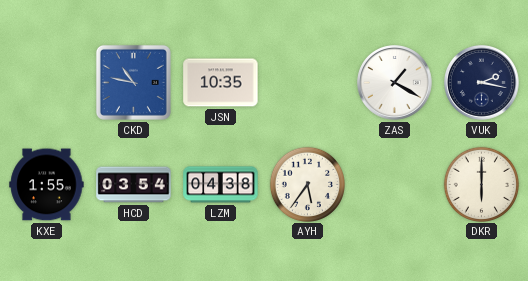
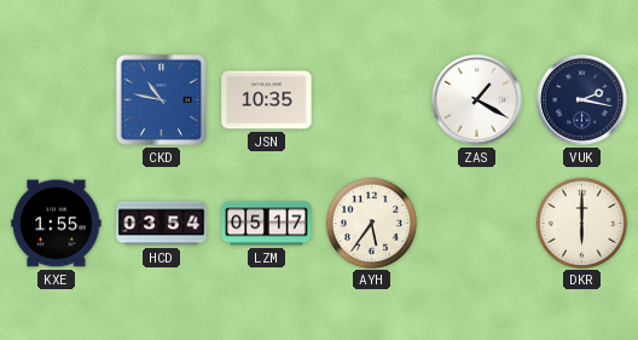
LZM: 04:38 -> 05:17 (267, 224)
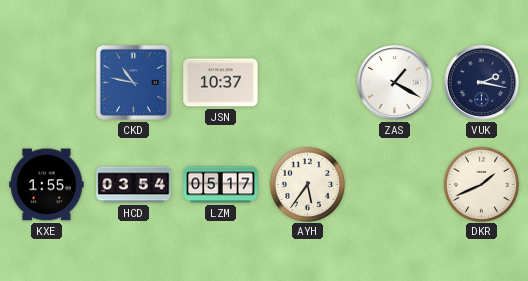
JSN: 10:35 -> 10:37 (221, 83)
DKR: 6:00 -> 1:41 (481, 184)
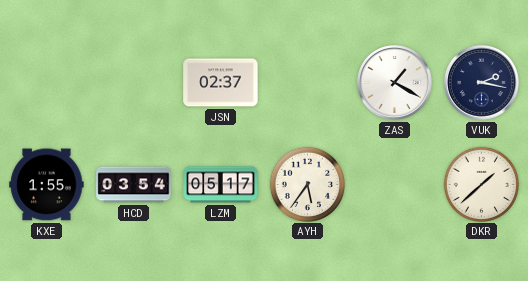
CKD: 10:47 -> none (133, 82)
JSN: 10:37 -> 02:37 (221, 83)
DKR: 1:41 -> 1:38 (481, 184)
